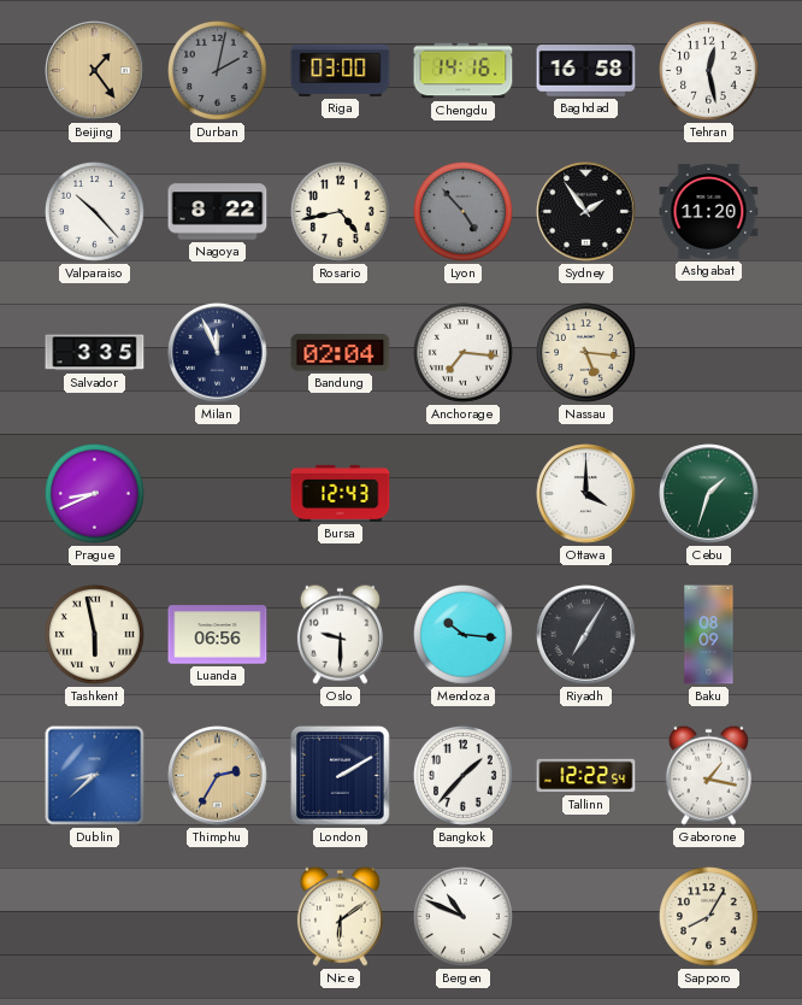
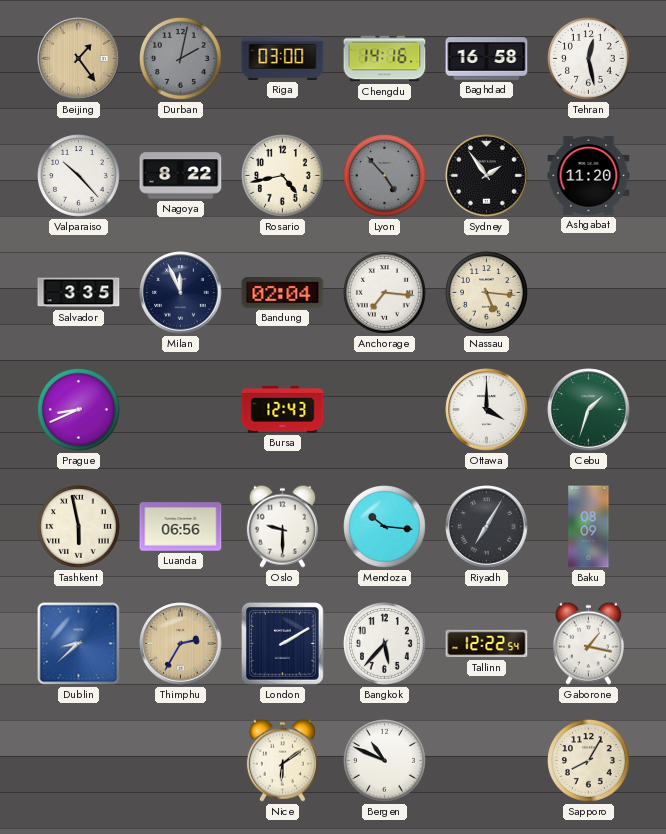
Bangkok: 1:37 -> 5:37 (385, 644)
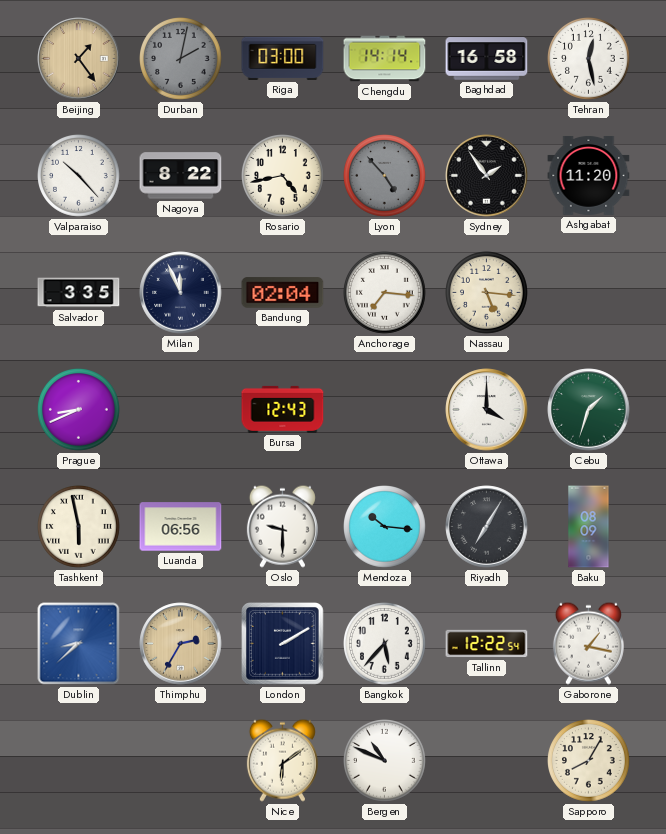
Chengdu: 14:16 -> 14:14 (385, 59)
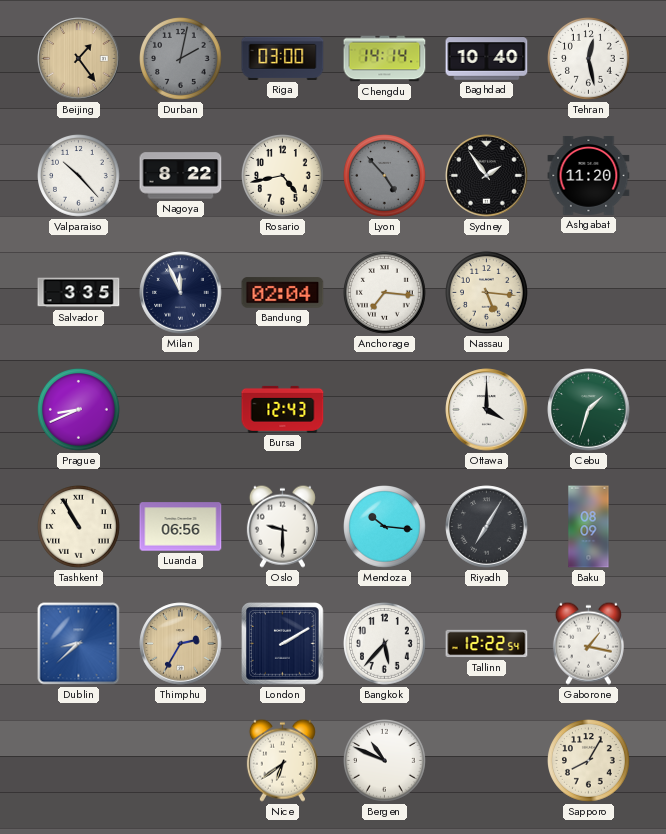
Baghdad: 16:58 -> 10:40 (487, 59)
Tashkent: 5:58 -> 10:55 (79, 527)
Nice: 6:09 -> 6:39 (282, 760)
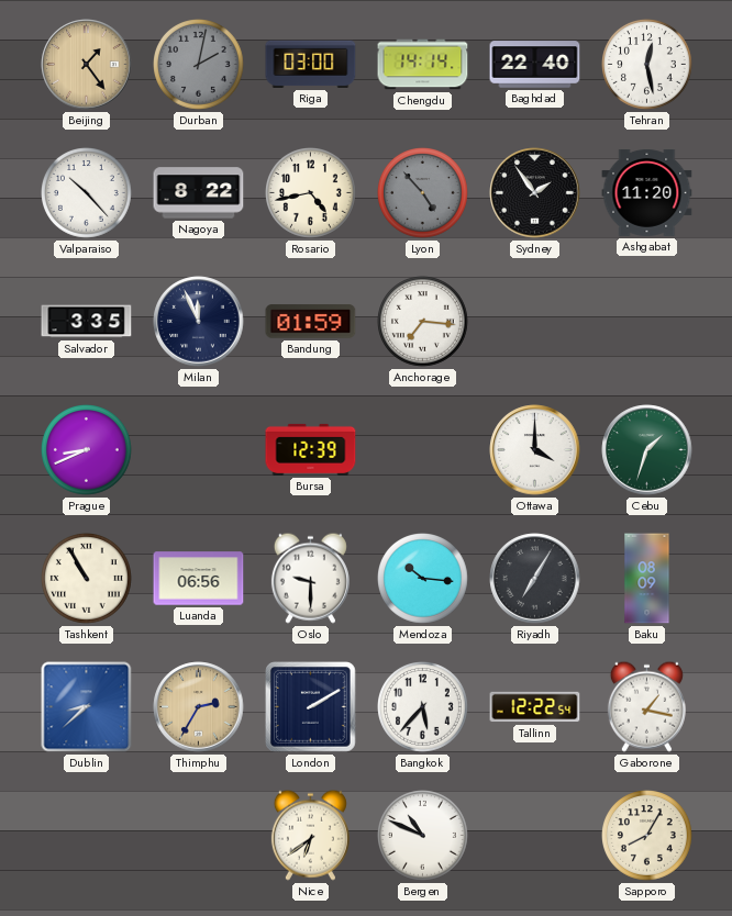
Baghdad: 10:40 -> 22:40 (535, 65)
Bandung: 02:04 -> 01:59 (311, 322)
Nassau: 5:16 -> none (487, 293)
Bursa: 12:43 -> 12:39 (311, 449)
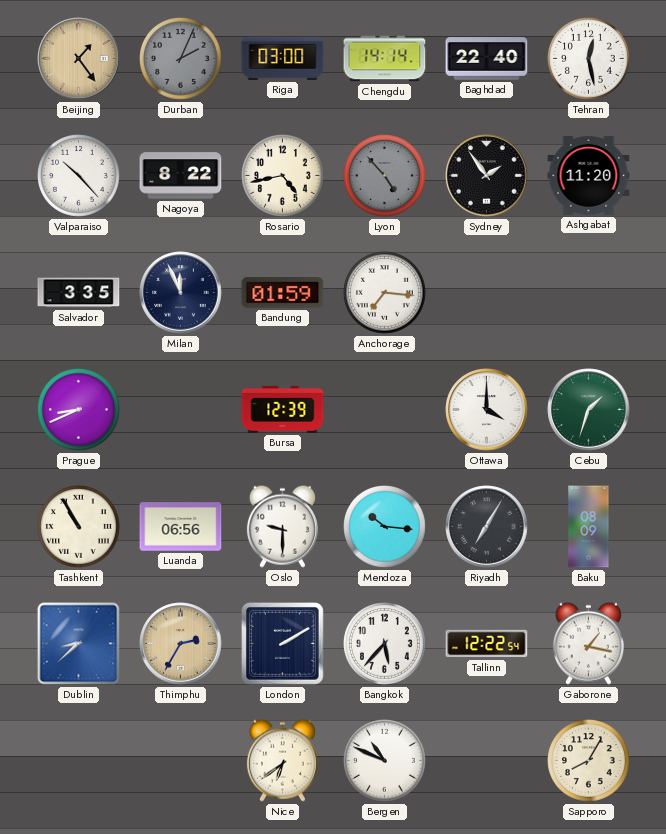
Durban: 2:02 -> 2:04 (181, 59)
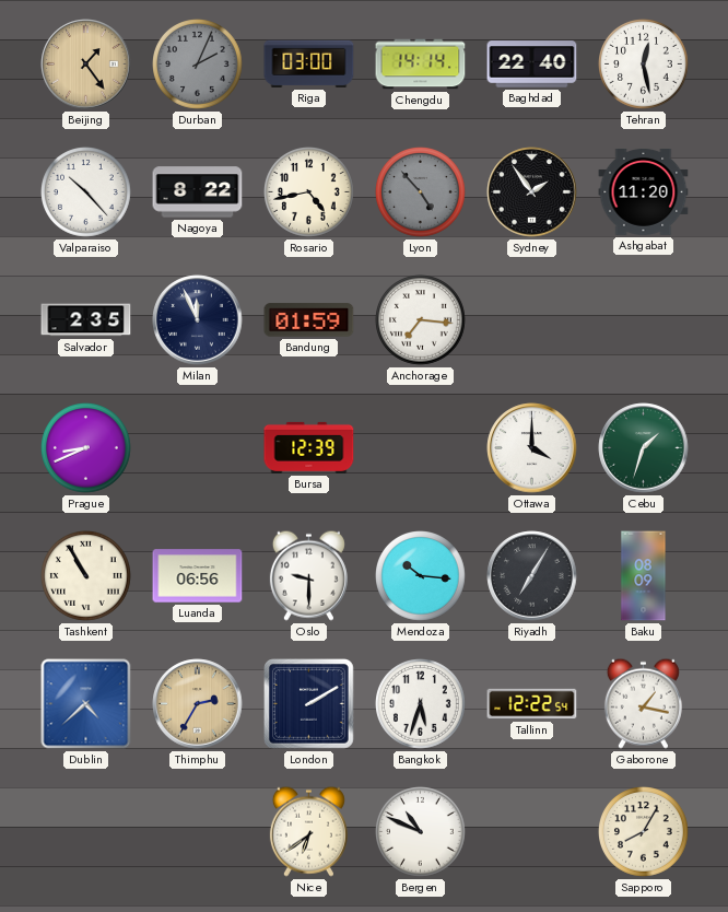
Salvador: 3:35 -> 2:35 (86, 320)
Dublin: 8:38 -> 4:38 (86, 704)
Bangkok: 5:37 -> 5:33 (421, 704)
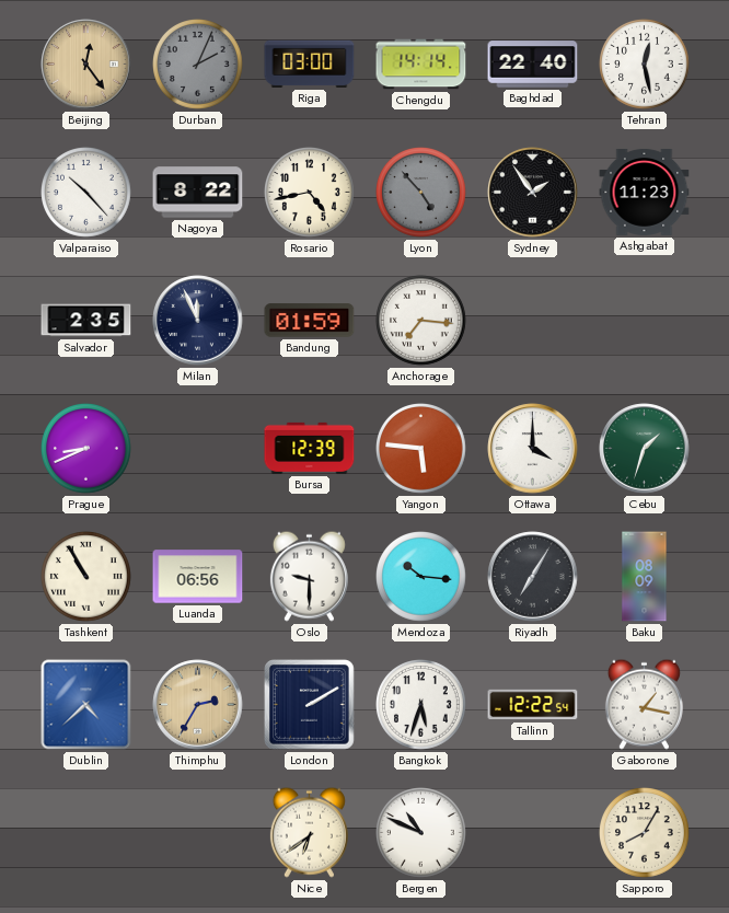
Beijing: 1:24 -> 12:24 (86, 65)
Ashgabat: 11:20 -> 11:23 (645, 192)
Yangon: none -> 5:46 (421, 449)
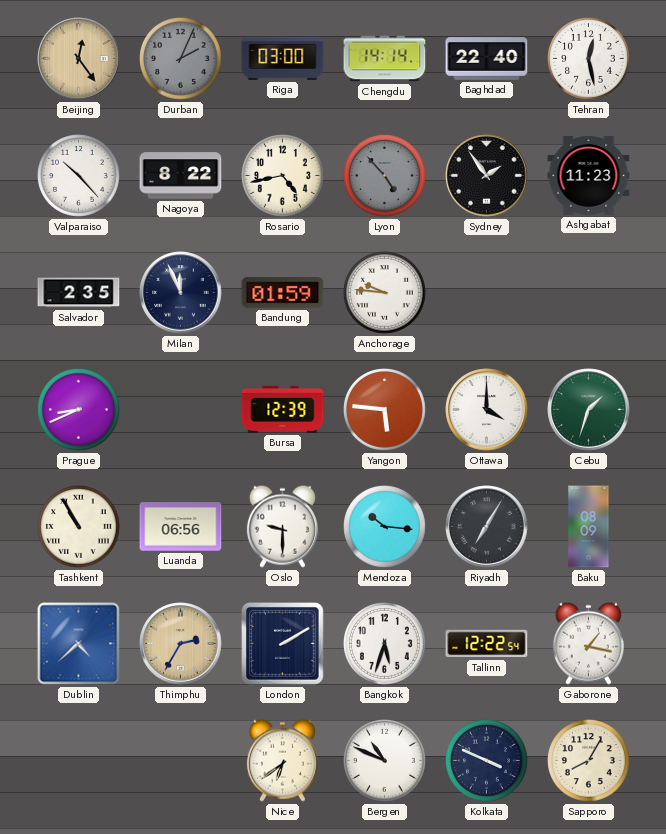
Anchorage: 7:16 -> 9:46 (385, 293)
Kolkata: none -> 3:49 (487, 761)
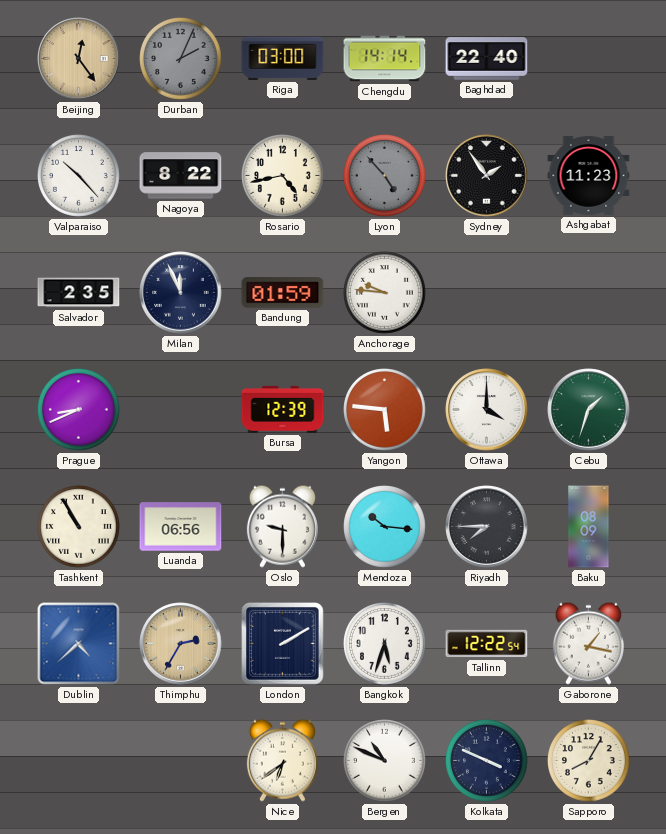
Tehran: 12:28 -> none (589, 59)
Riyadh: 7:05 -> 7:45 (487, 527)
